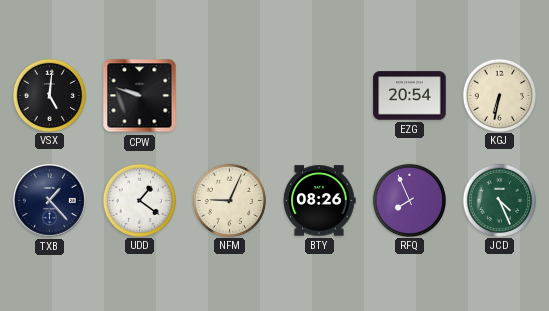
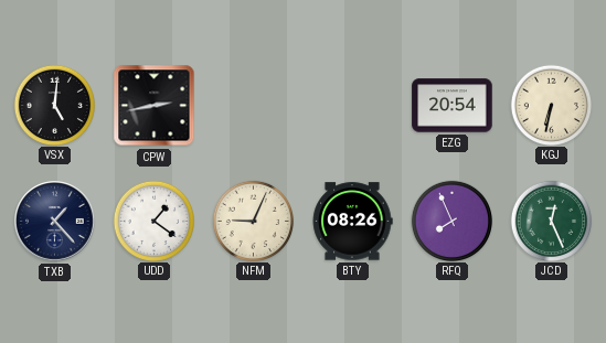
CPW: 9:48 -> 2:43 (155, 106)
JCD: 4:26 -> 12:26 (551, 221)
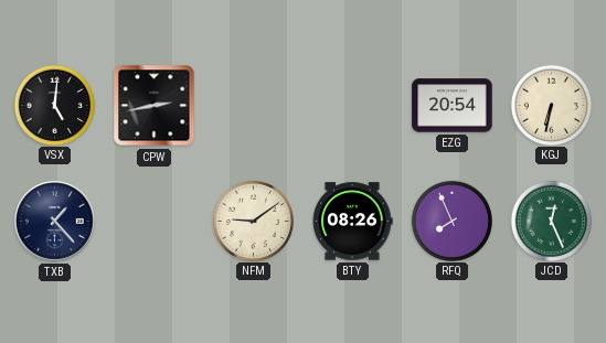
UDD: 1:21 -> none (153, 221)
NFM: 9:04 -> 9:09 (253, 221)
